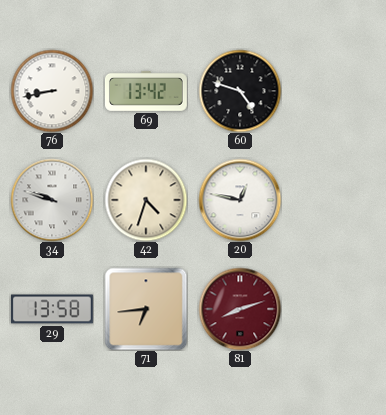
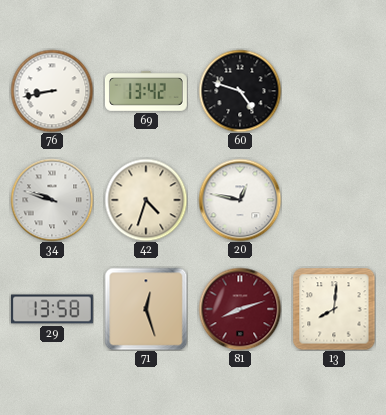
71: 6:44 -> 12:27 (146, 309)
13: none -> 8:01 (334, 309)
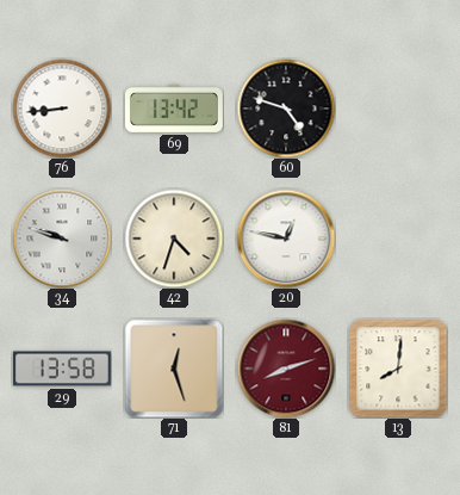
76: 8:43 -> 8:44 (62, 109)
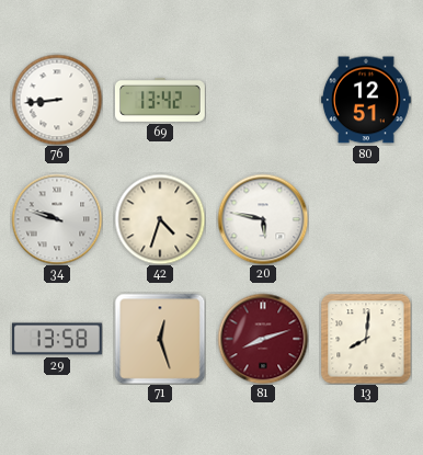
60: 4:48 -> none (286, 109)
80: none -> 12:51 (366, 100)
20: 12:47 -> 5:47 (263, 219)
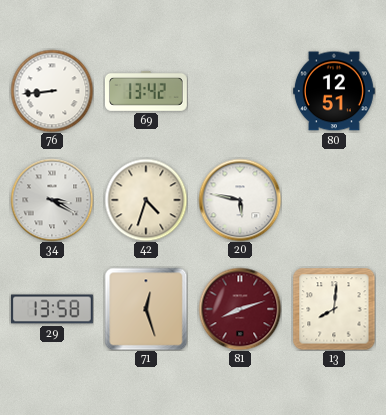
34: 9:48 -> 3:20 (52, 200)
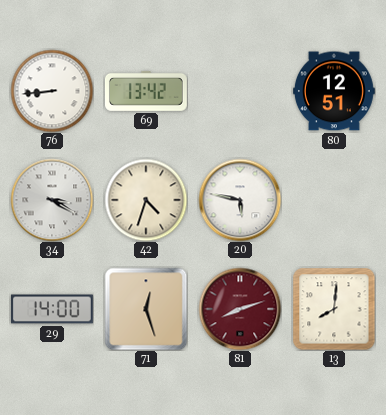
29: 13:58 -> 14:00 (52, 309)
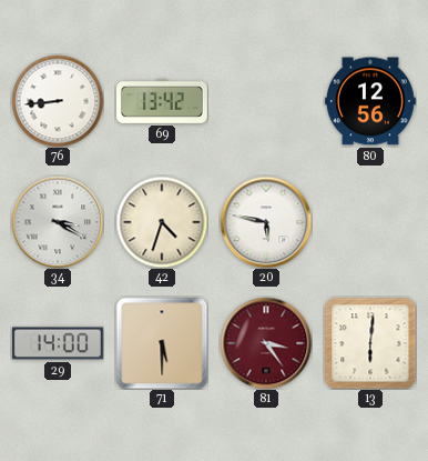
80: 12:51 -> 12:56 (370, 101)
71: 12:27 -> 5:30 (162, 343)
81: 8:12 -> 3:24 (266, 343)
13: 8:01 -> 6:01 (370, 343)
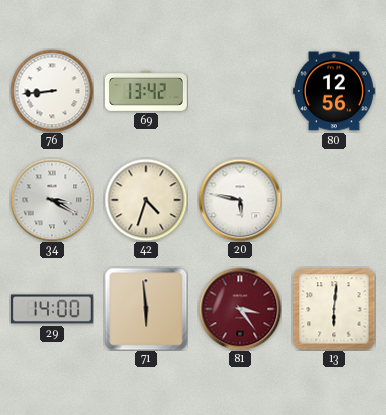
71: 5:30 -> 5:59 (146, 309)
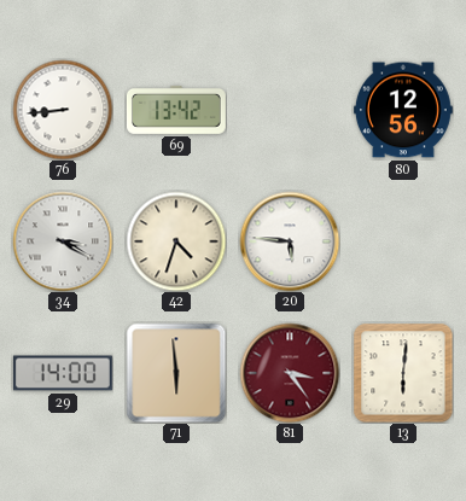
20: 5:47 -> 5:46 (290, 241)
